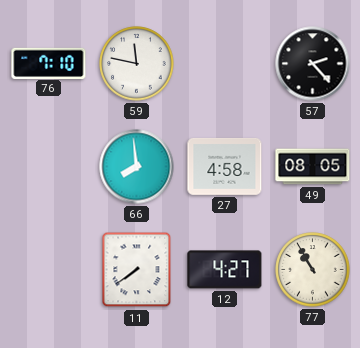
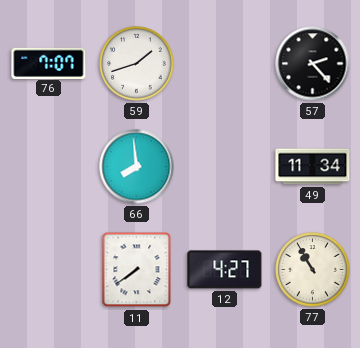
76: 7:10 -> 7:07 (49, 63)
59: 11:47 -> 1:42 (137, 64)
27: 4:58 -> none (225, 166)
49: 08:05 -> 11:34 (313, 167)
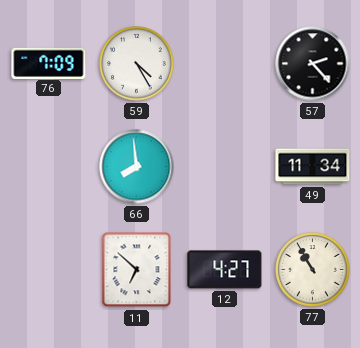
76: 7:07 -> 7:09 (49, 63)
59: 1:42 -> 4:25 (137, 64)
11: 7:39 -> 6:52 (137, 270)
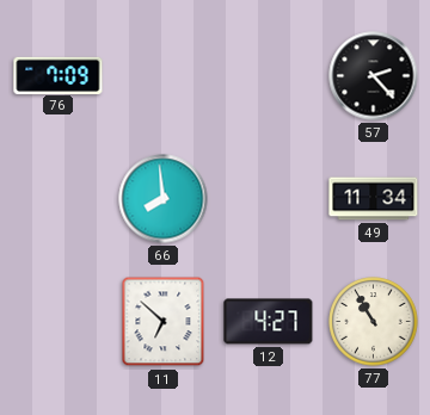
59: 4:25 -> none (137, 64)
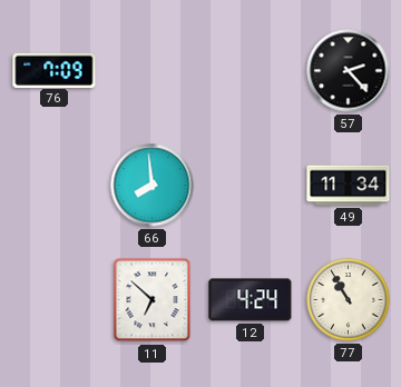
12: 4:27 -> 4:24 (251, 300)
